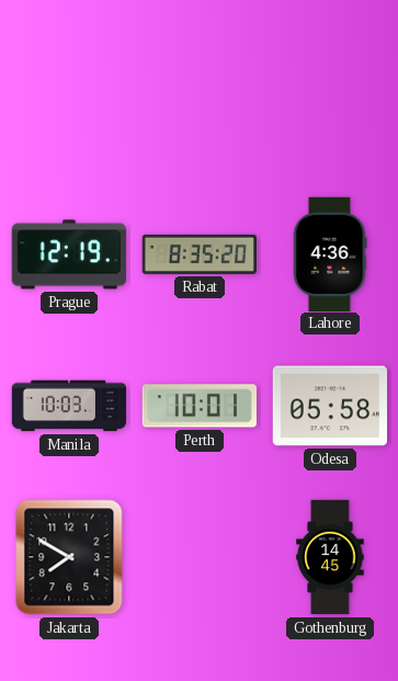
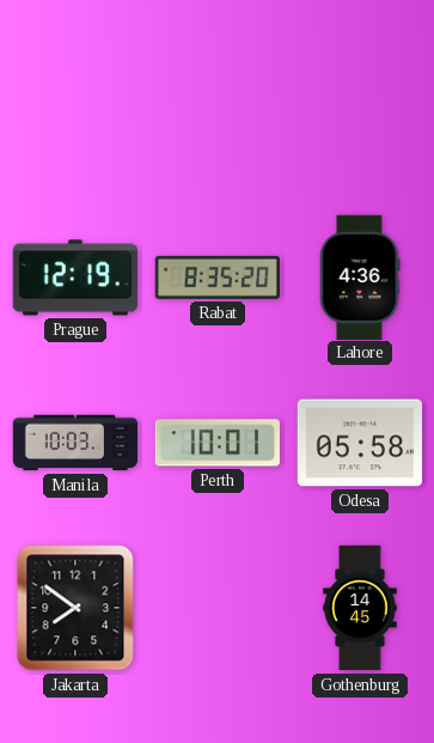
Jakarta: 7:50 -> 7:51 (75, 608)
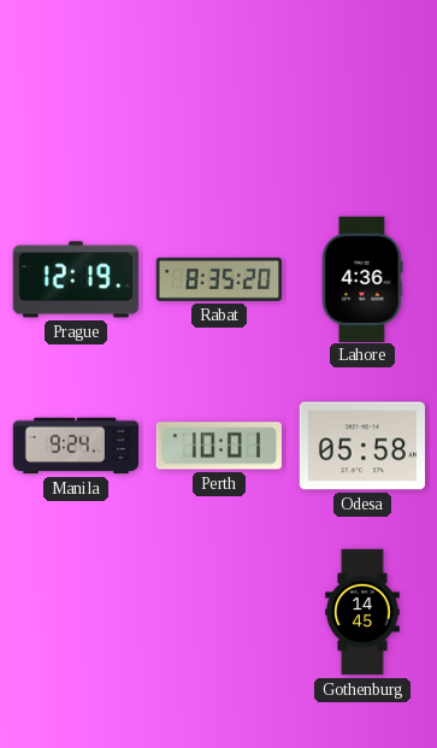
Manila: 10:03 -> 9:24 (76, 446)
Jakarta: 7:51 -> none (75, 608)
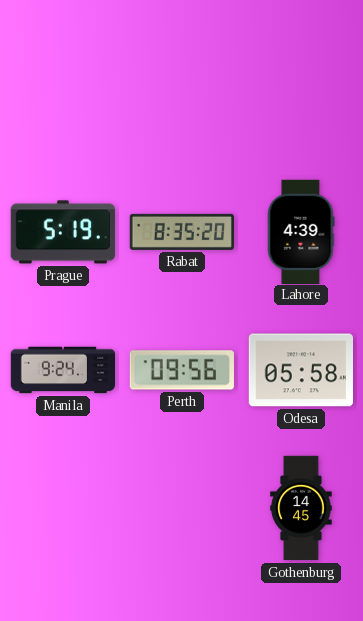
Prague: 12:19 -> 5:19 (63, 232)
Lahore: 4:36 -> 4:39 (301, 231)
Perth: 10:01 -> 09:56 (182, 370)
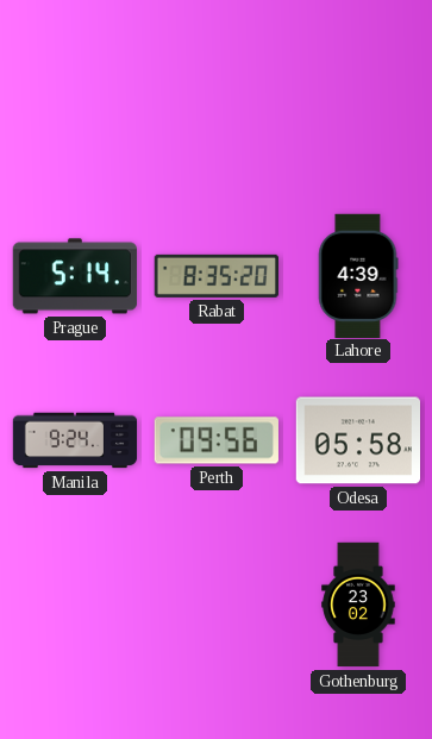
Prague: 5:19 -> 5:14 (75, 276)
Gothenburg: 14:45 -> 23:02 (358, 605)
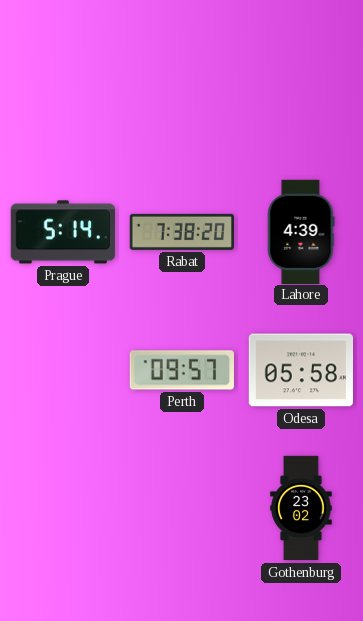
Rabat: 8:35 -> 7:38 (181, 232)
Manila: 9:24 -> none (75, 440)
Perth: 09:56 -> 09:57 (182, 370)
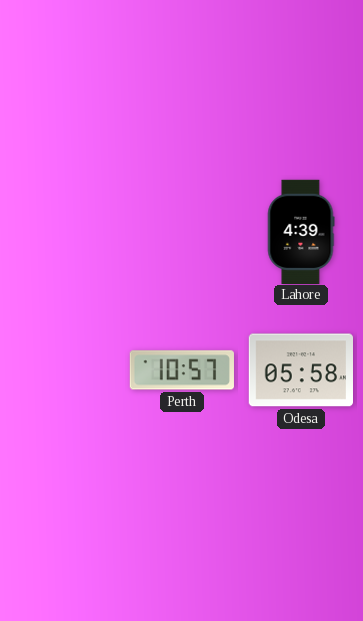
Prague: 5:14 -> none (63, 232)
Rabat: 7:38 -> none (181, 232)
Perth: 09:57 -> 10:57 (182, 370)
Gothenburg: 23:02 -> none (301, 508)
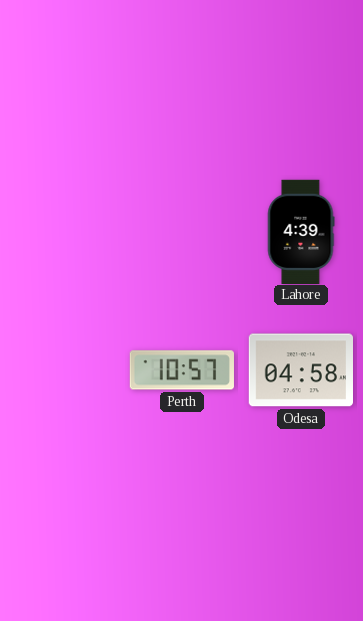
Odesa: 05:58 -> 04:58 (300, 370)
